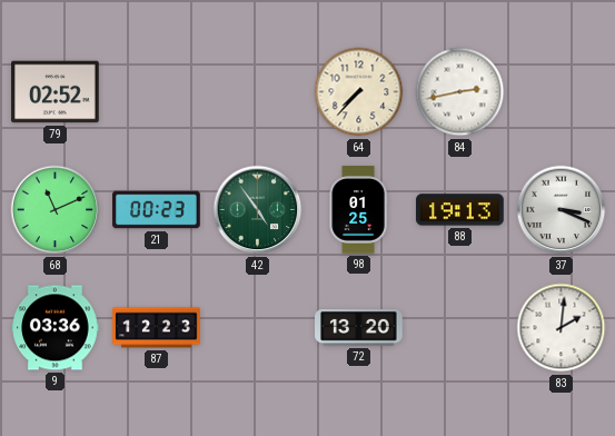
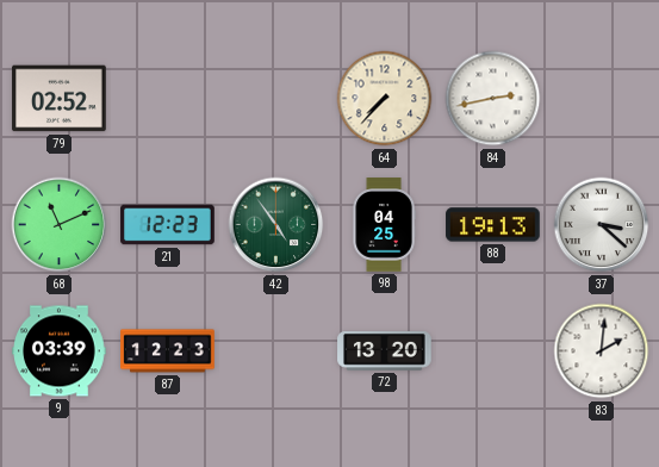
21: 00:23 -> 12:23 (168, 225)
98: 01:25 -> 04:25 (384, 225)
37: 3:19 -> 3:22 (602, 225)
9: 03:36 -> 03:39 (60, 351)
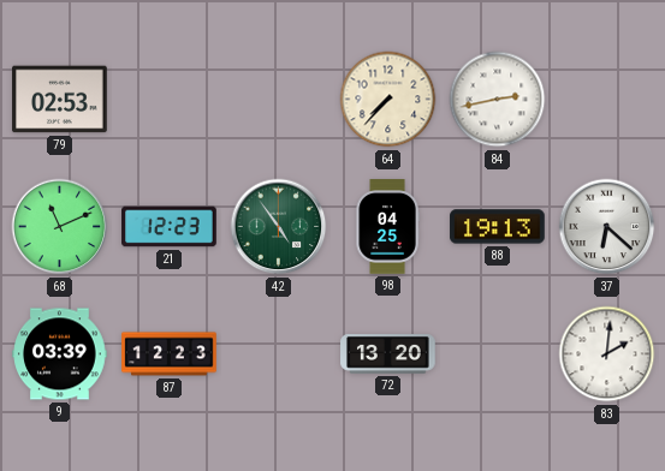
79: 02:52 -> 02:53 (60, 100)
37: 3:22 -> 6:22 (607, 227)
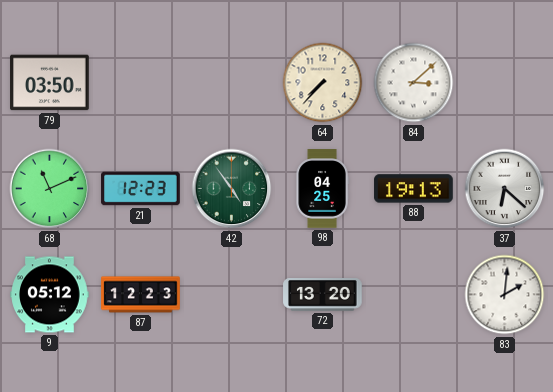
79: 02:53 -> 03:50 (50, 83)
84: 2:43 -> 3:08 (414, 83)
9: 03:39 -> 05:12 (50, 295)
